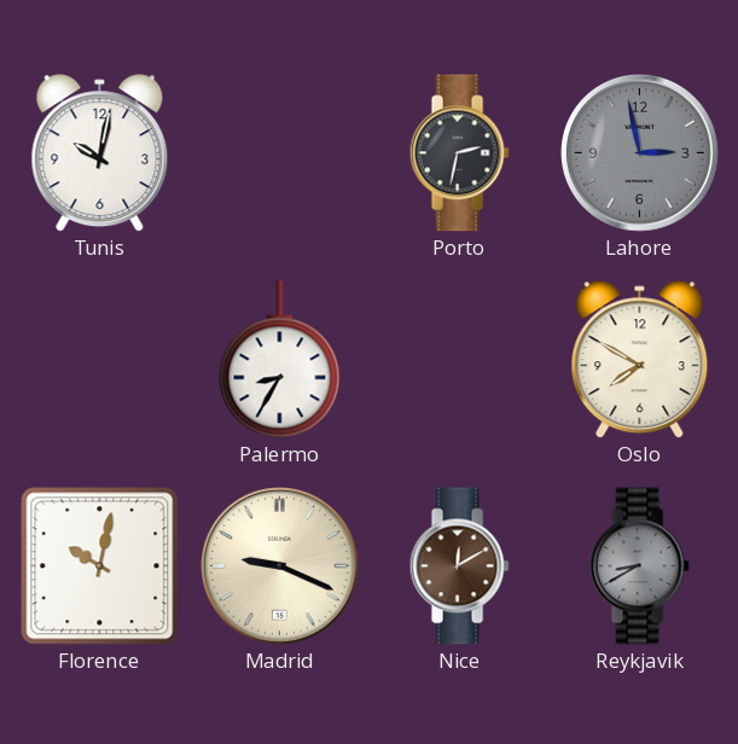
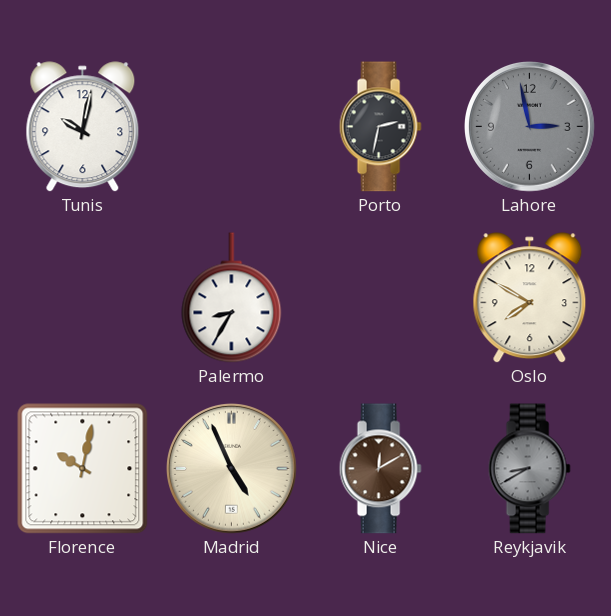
Madrid: 9:19 -> 4:56 (232, 469)
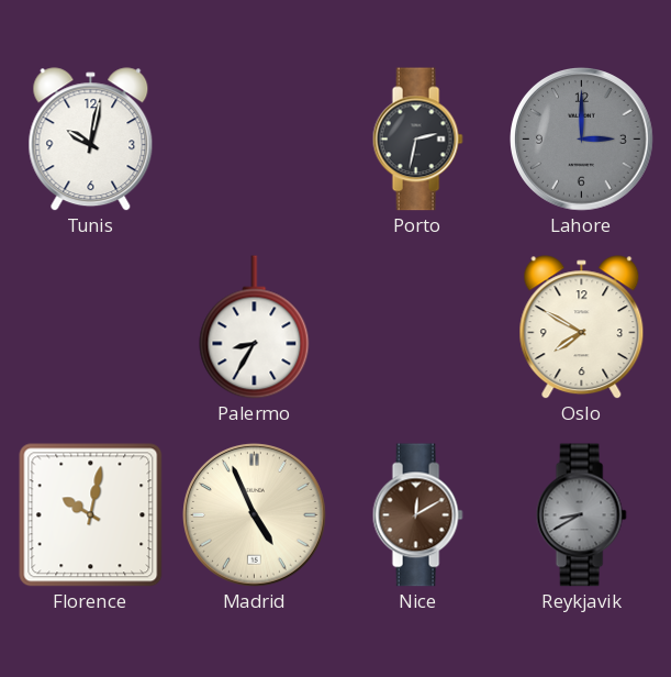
Lahore: 2:58 -> 3:00 (582, 140)
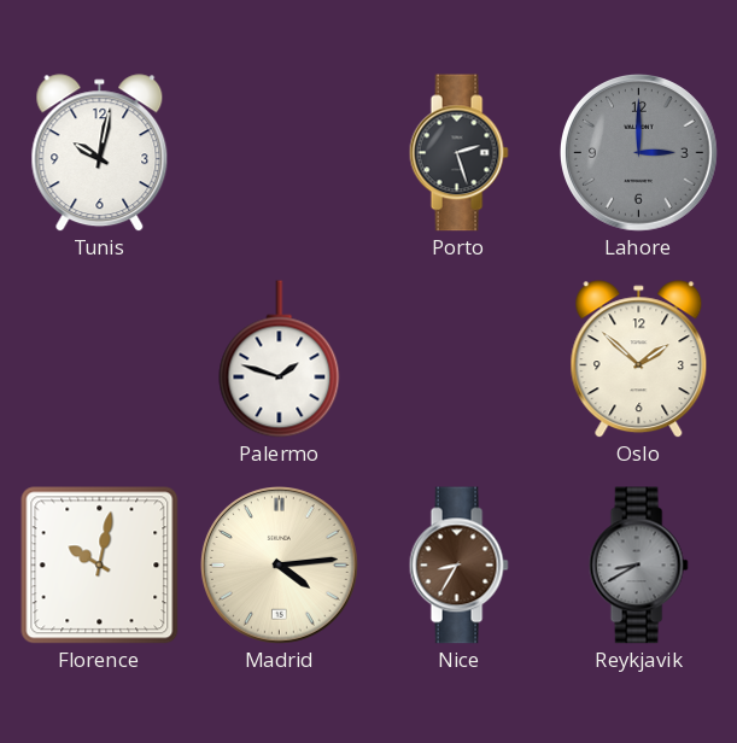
Porto: 2:32 -> 2:27 (458, 153)
Palermo: 8:35 -> 1:48 (280, 359)
Oslo: 7:50 -> 1:52 (639, 359)
Madrid: 4:56 -> 4:14 (280, 566)
Nice: 12:10 -> 8:35 (458, 566)
